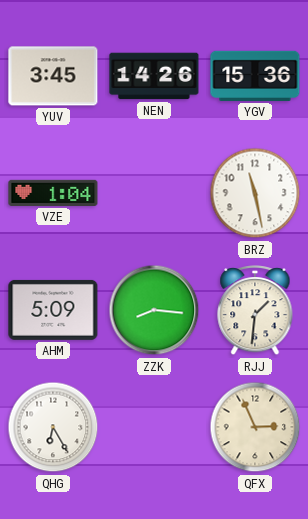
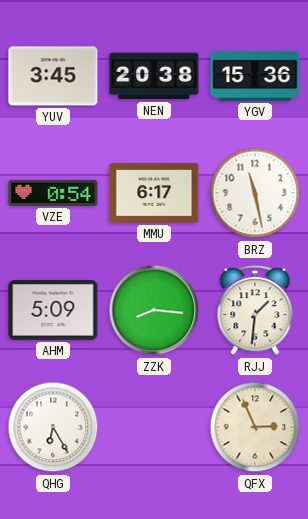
NEN: 14:26 -> 20:38 (154, 76)
VZE: 1:04 -> 0:54 (53, 193)
MMU: none -> 6:17 (154, 193)
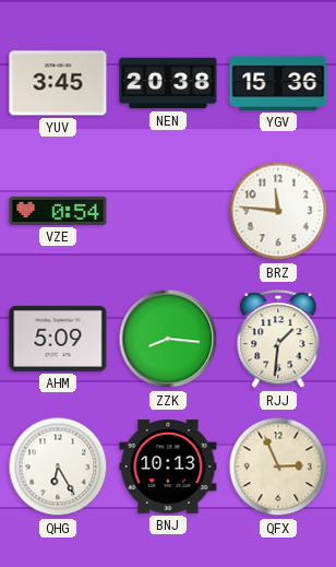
MMU: 6:17 -> none (154, 193)
BRZ: 11:28 -> 11:46 (278, 211)
BNJ: none -> 10:13 (168, 466)
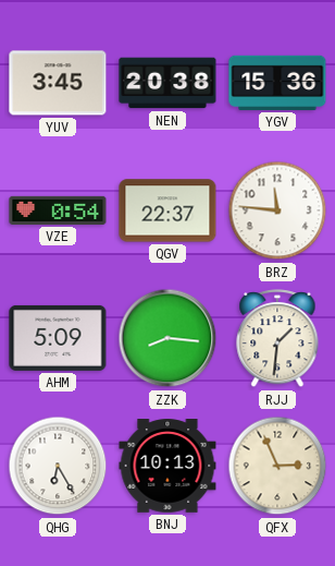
QGV: none -> 22:37 (167, 210)
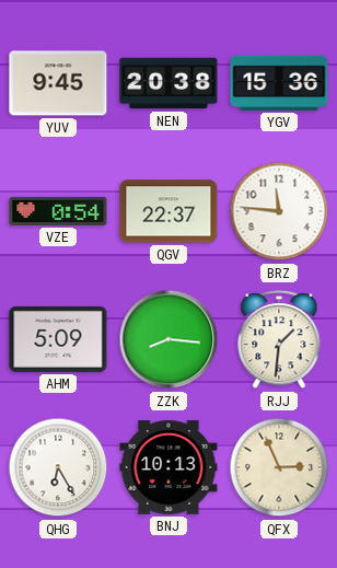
YUV: 3:45 -> 9:45 (58, 83)
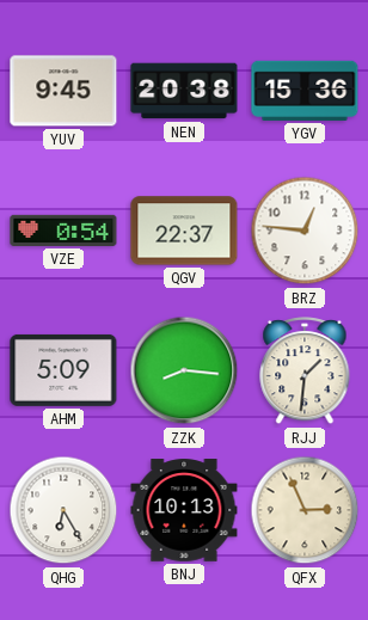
BRZ: 11:46 -> 12:46 (305, 231)
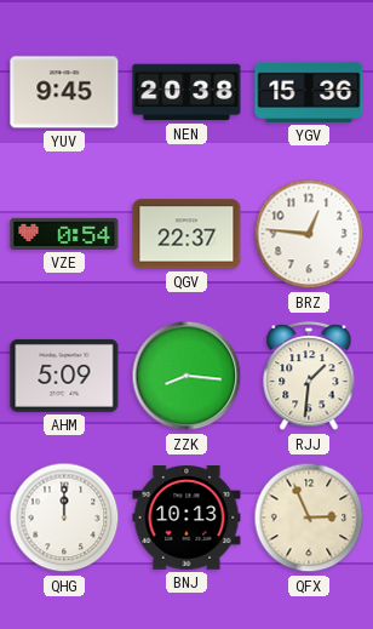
QHG: 6:25 -> 12:00 (64, 518)
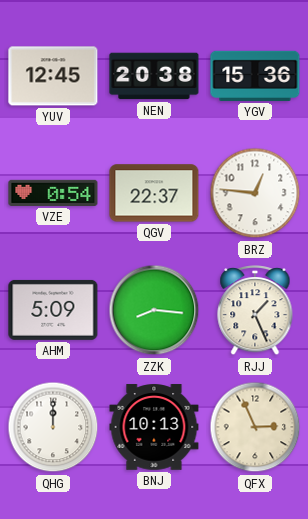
YUV: 9:45 -> 12:45 (53, 76)
RJJ: 1:31 -> 1:26 (255, 311)
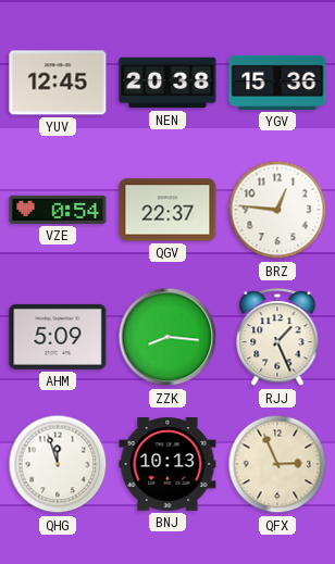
QHG: 12:00 -> 11:57 (58, 464)
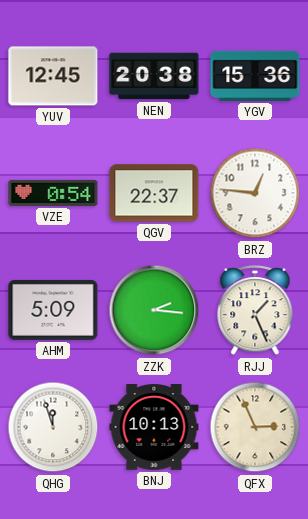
ZZK: 8:16 -> 2:16 (154, 310)
